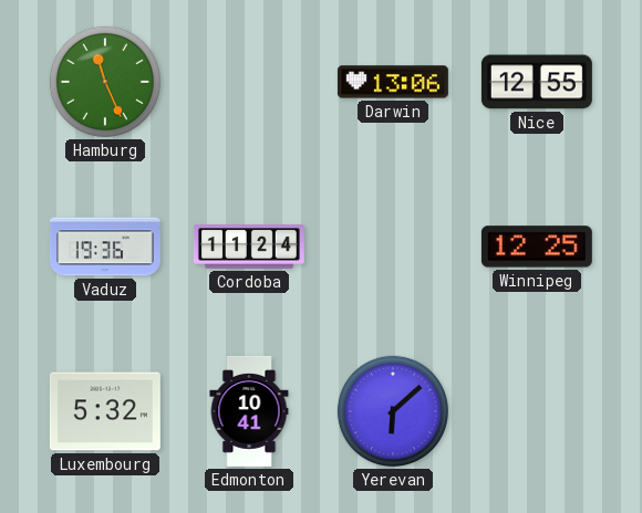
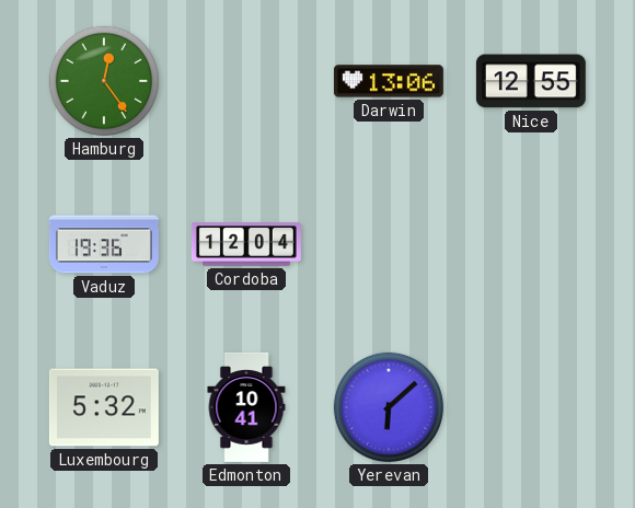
Hamburg: 11:26 -> 12:24 (104, 81)
Cordoba: 11:24 -> 12:04 (246, 244)
Winnipeg: 12:25 -> none (537, 247)
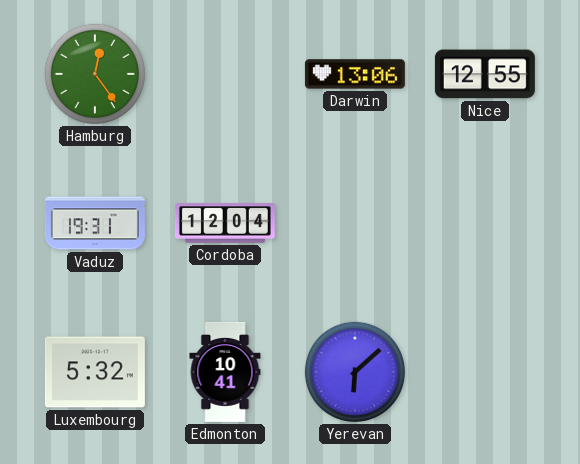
Vaduz: 19:36 -> 19:31 (95, 223)
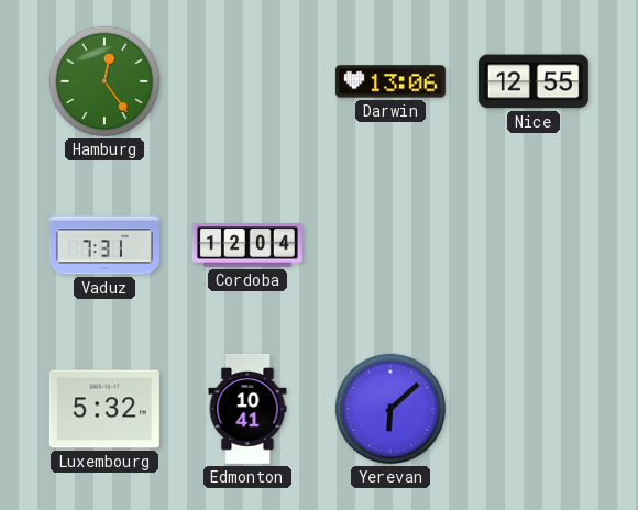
Vaduz: 19:31 -> 7:31 (105, 245)
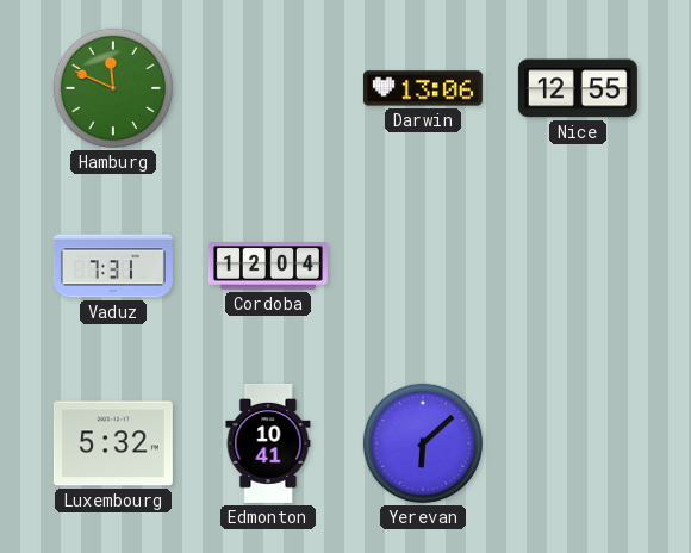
Hamburg: 12:24 -> 11:49 (113, 88)
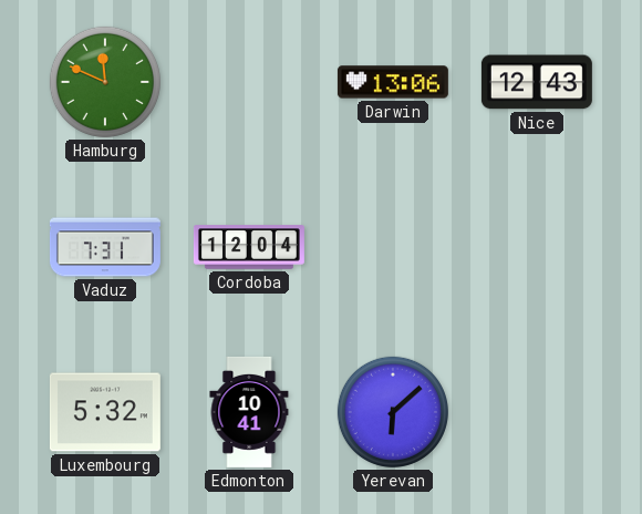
Nice: 12:55 -> 12:43 (537, 82)
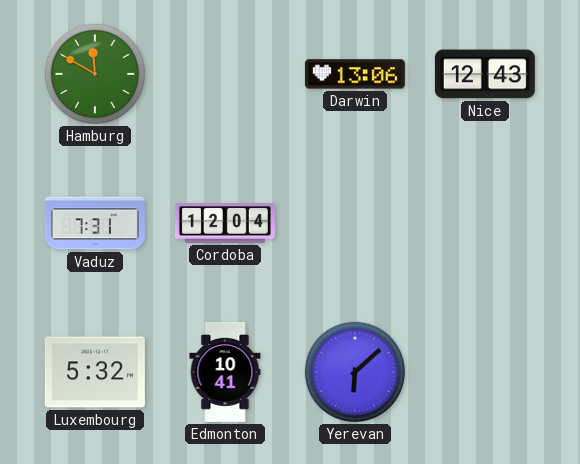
Hamburg: 11:49 -> 11:50 (95, 74)
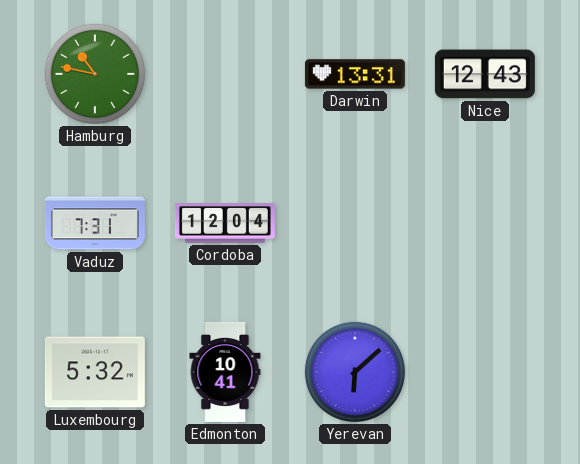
Hamburg: 11:50 -> 10:47 (95, 74)
Darwin: 13:06 -> 13:31 (355, 74)
